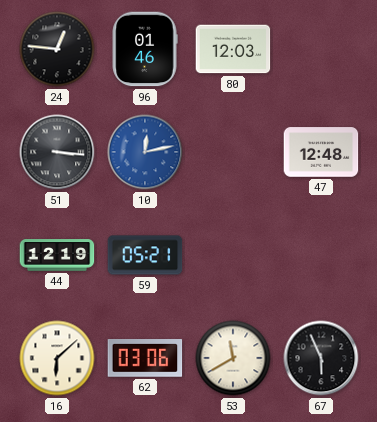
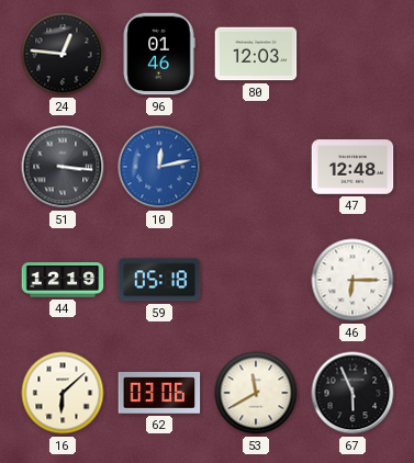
59: 05:21 -> 05:18 (159, 280)
46: none -> 6:15 (353, 280)
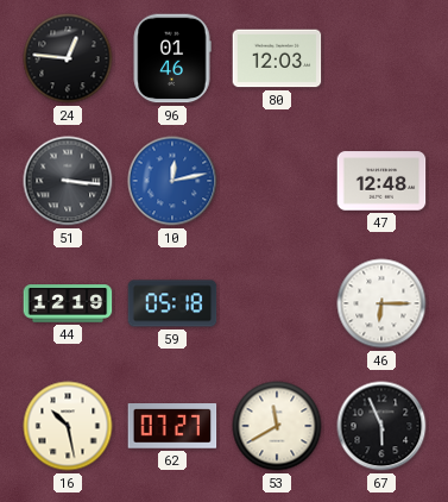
16: 6:08 -> 10:28 (68, 426)
62: 03:06 -> 07:27 (172, 427)
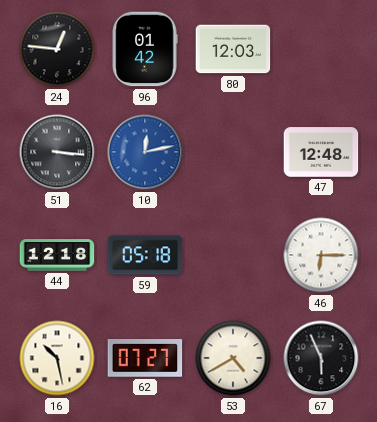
96: 01:46 -> 01:42 (145, 49)
44: 12:19 -> 12:18 (57, 255)
53: 11:40 -> 4:40 (233, 358)
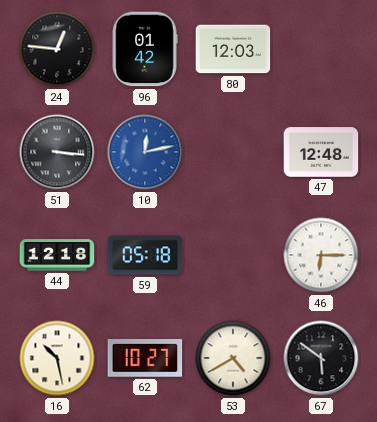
62: 07:27 -> 10:27 (145, 359)
67: 5:56 -> 5:51 (321, 358)
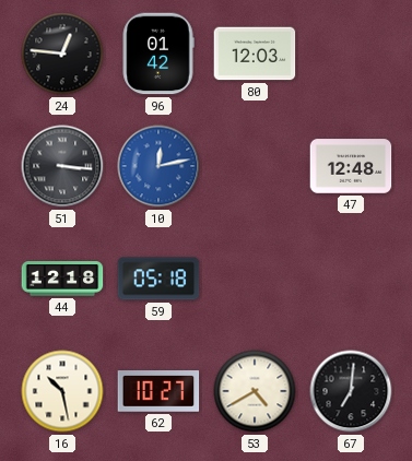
46: 6:15 -> none (321, 255)
67: 5:51 -> 7:01 (351, 391)
